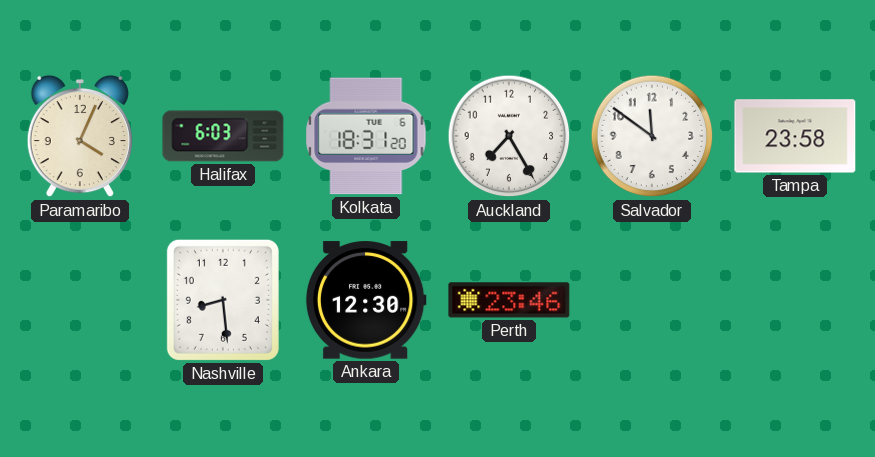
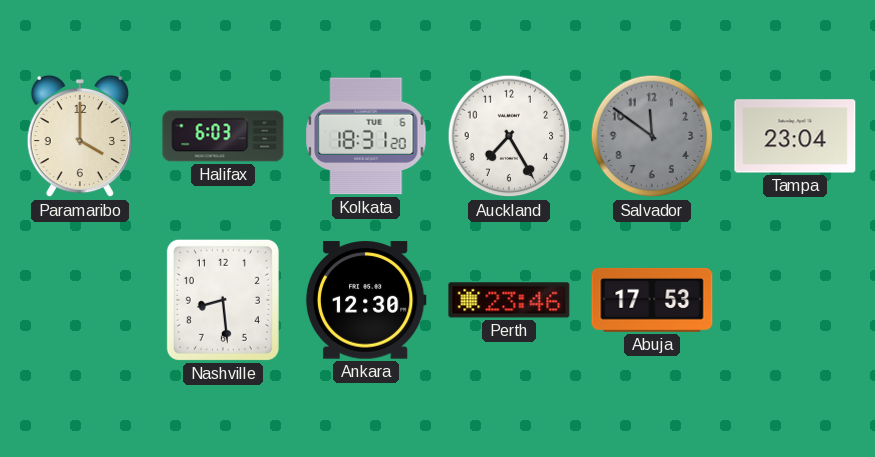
Paramaribo: 4:04 -> 4:00 (80, 136)
Salvador dial: white -> grey (652, 136)
Tampa: 23:58 -> 23:04 (795, 136)
Abuja: none -> 17:53 (652, 300)
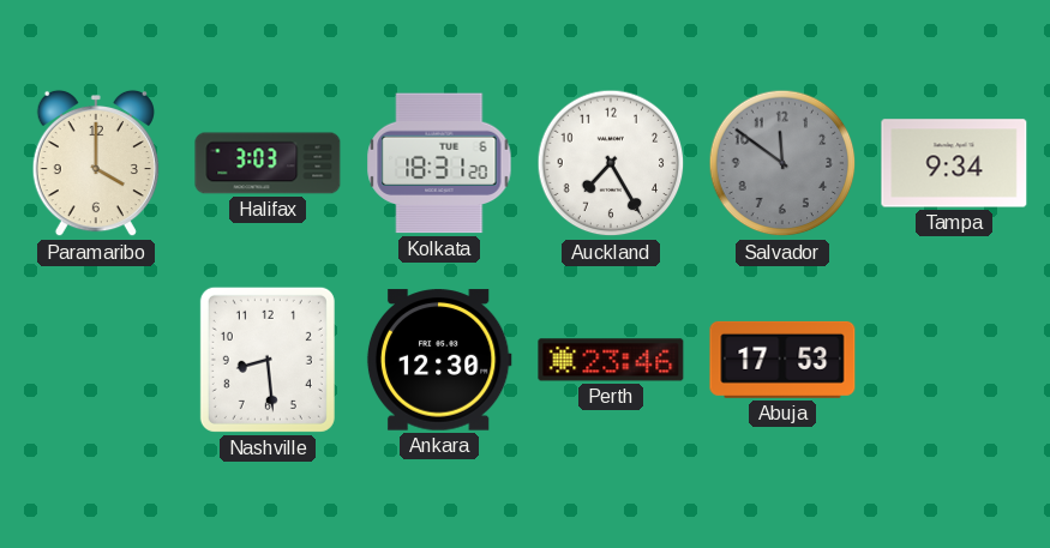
Halifax: 6:03 -> 3:03 (268, 163)
Tampa: 23:04 -> 9:34 (954, 163)
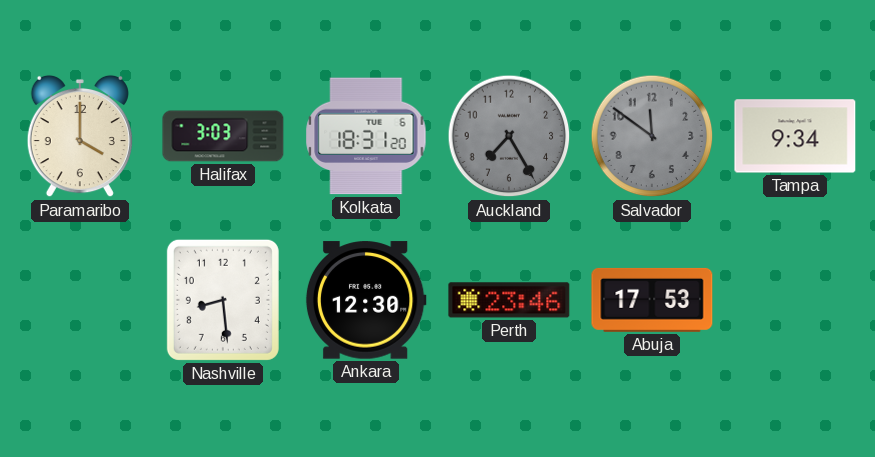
Auckland dial: white -> grey (509, 136)
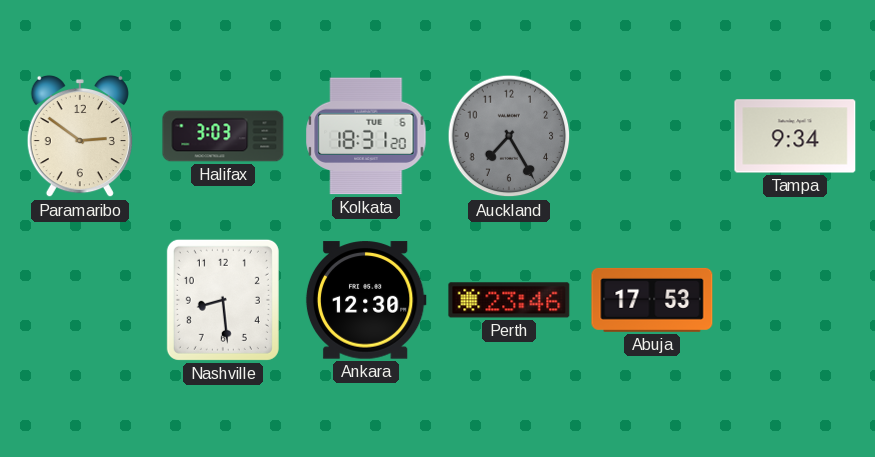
Paramaribo: 4:00 -> 2:51 (80, 136)
Salvador: 11:51 -> none (652, 136)
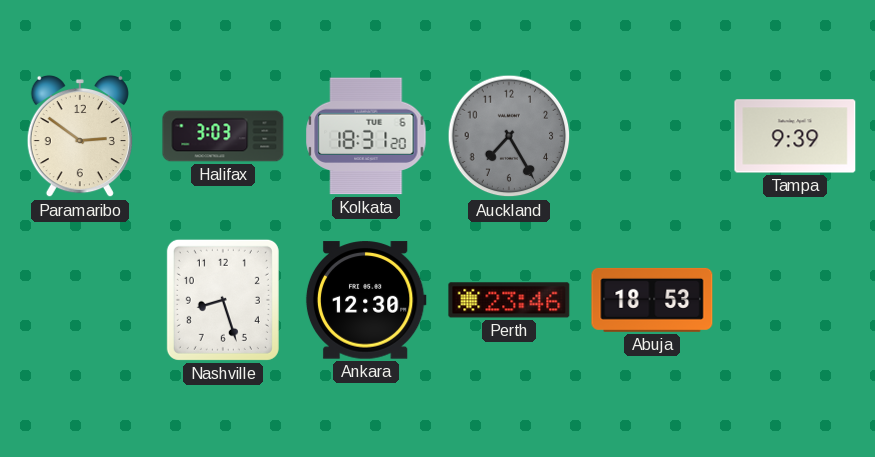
Tampa: 9:34 -> 9:39 (795, 136)
Nashville: 8:29 -> 8:27 (223, 300)
Abuja: 17:53 -> 18:53 (652, 300)
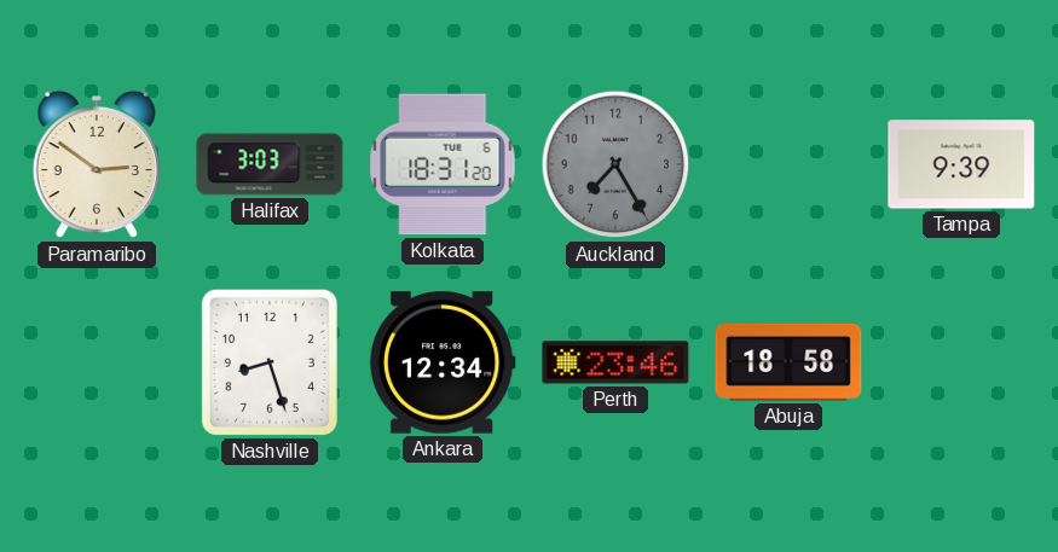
Ankara: 12:30 -> 12:34 (443, 362)
Abuja: 18:53 -> 18:58 (788, 362)
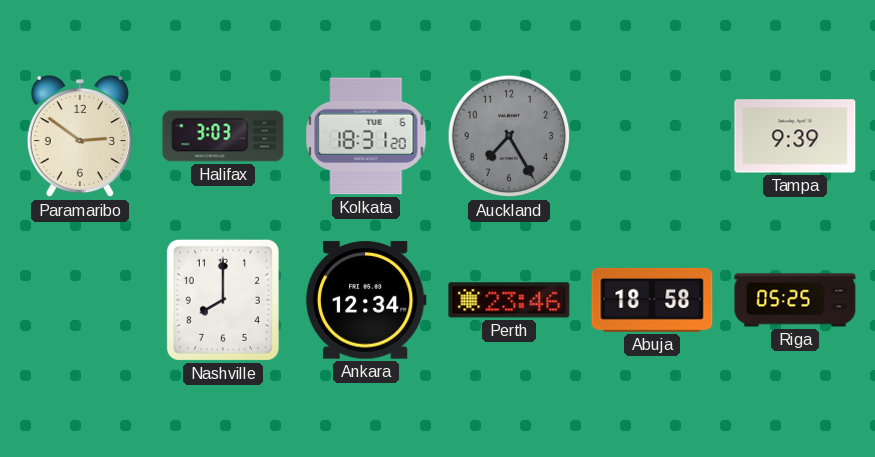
Nashville: 8:27 -> 8:00 (223, 300)
Riga: none -> 05:25 (795, 300)
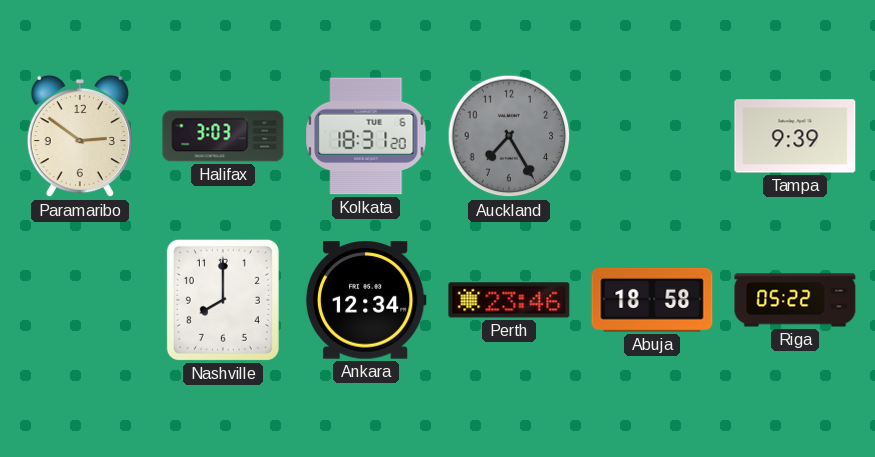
Riga: 05:25 -> 05:22 (795, 300)
